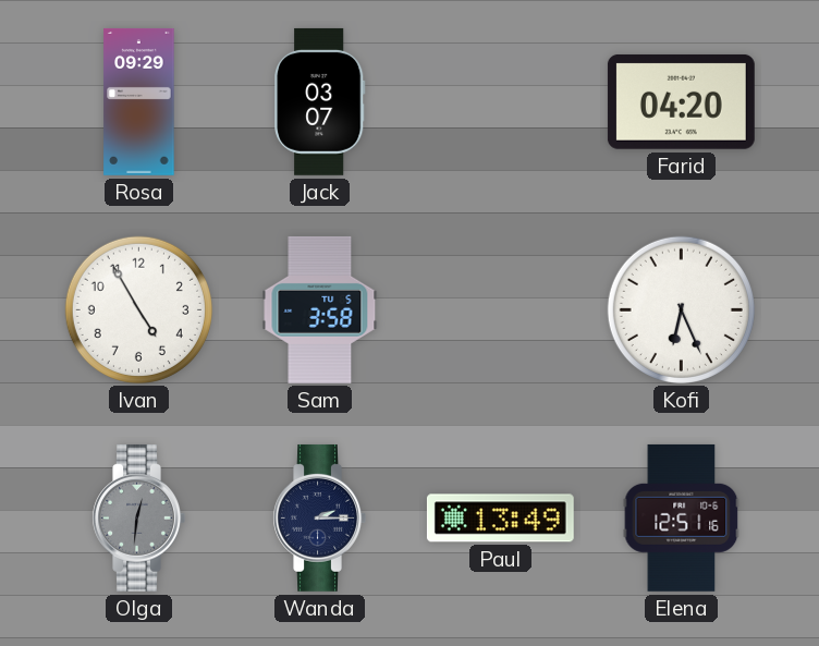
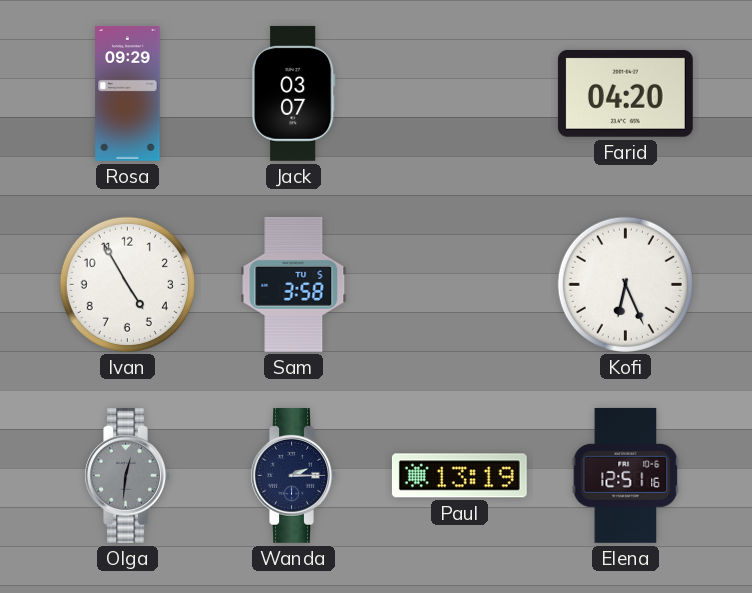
Paul: 13:49 -> 13:19 (459, 476)
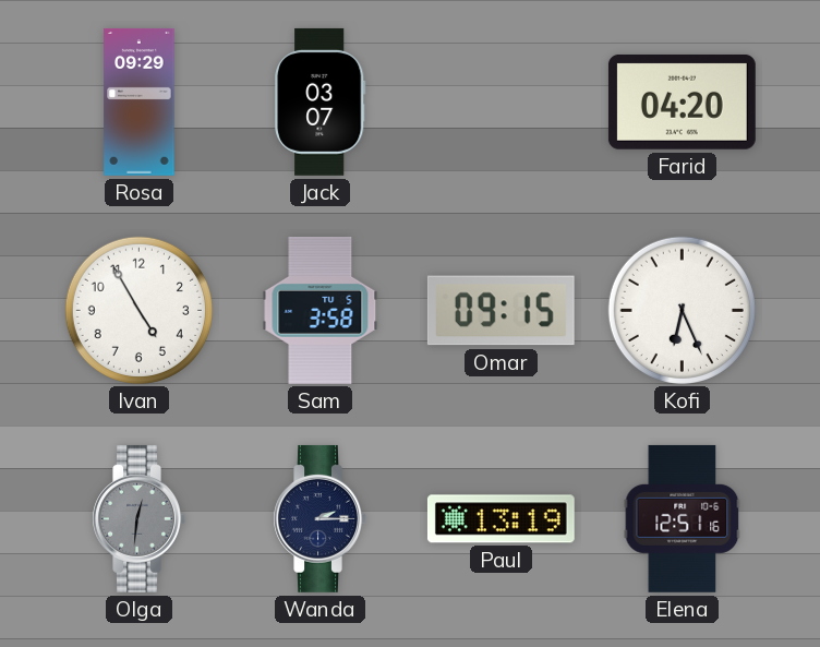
Omar: none -> 09:15 (501, 311)
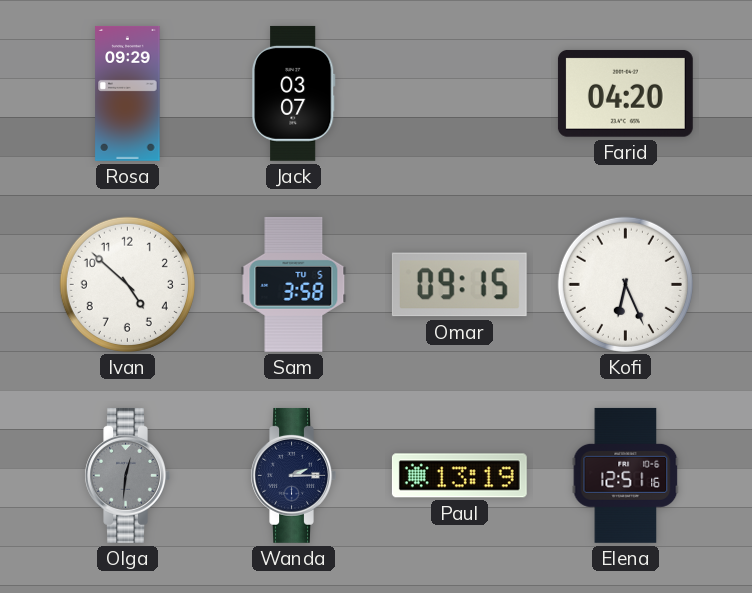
Ivan: 4:55 -> 4:52 (127, 284)
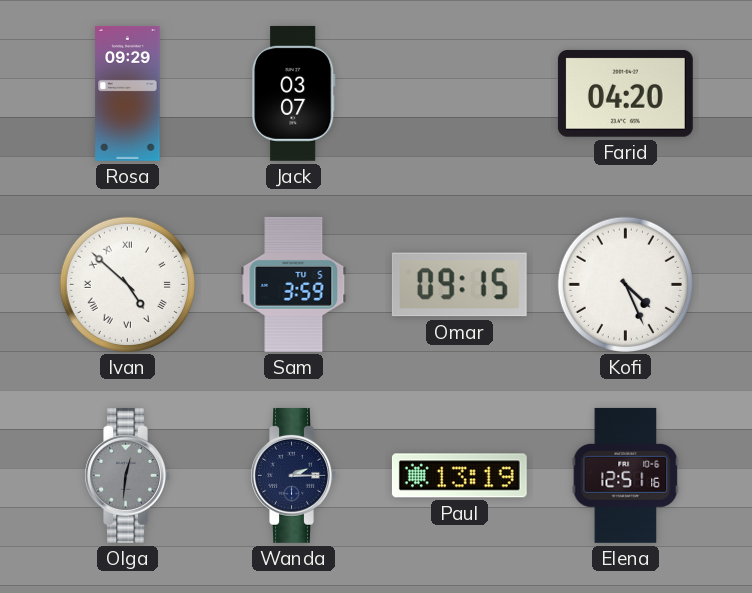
Ivan numerals: Arabic -> Roman (127, 284)
Sam: 3:58 -> 3:59 (294, 284)
Kofi: 6:26 -> 4:26 (625, 284)
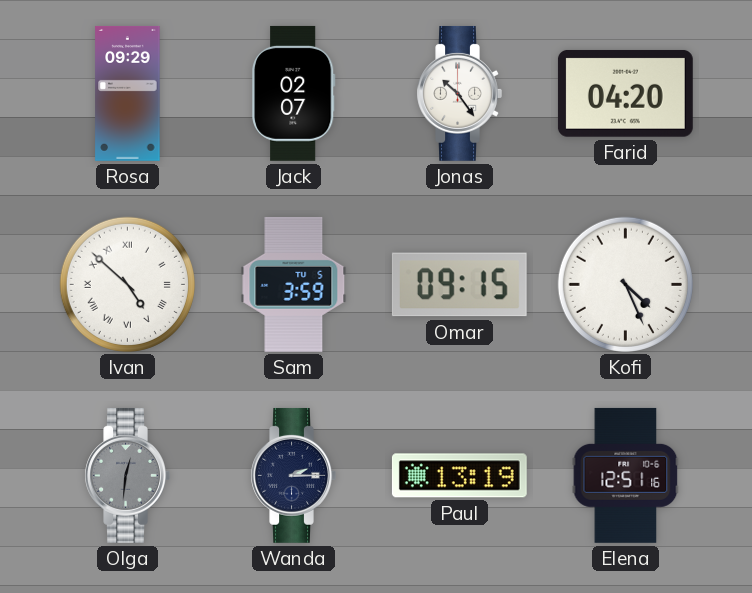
Jack: 03:07 -> 02:07 (294, 93)
Jonas: none -> 10:24 (459, 93)
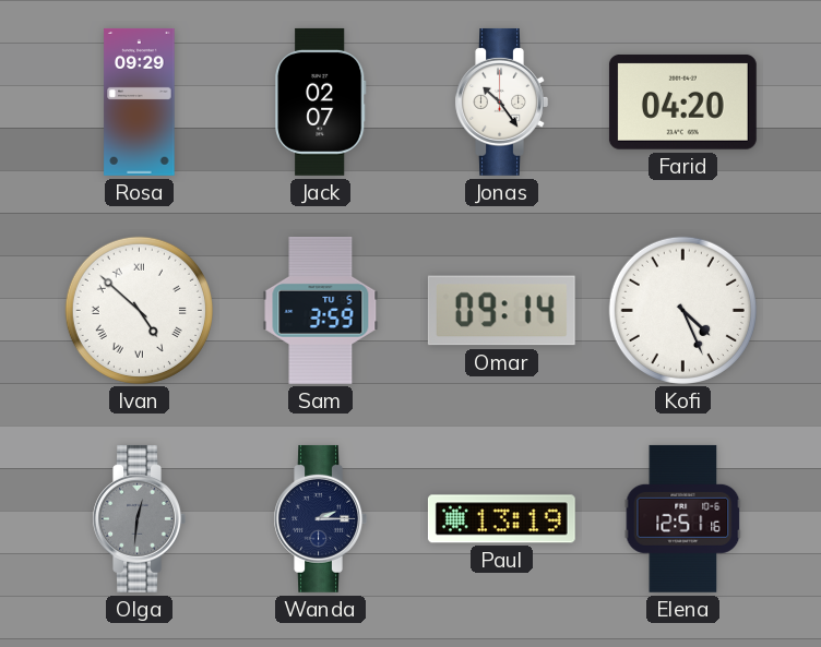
Omar: 09:15 -> 09:14 (501, 311)
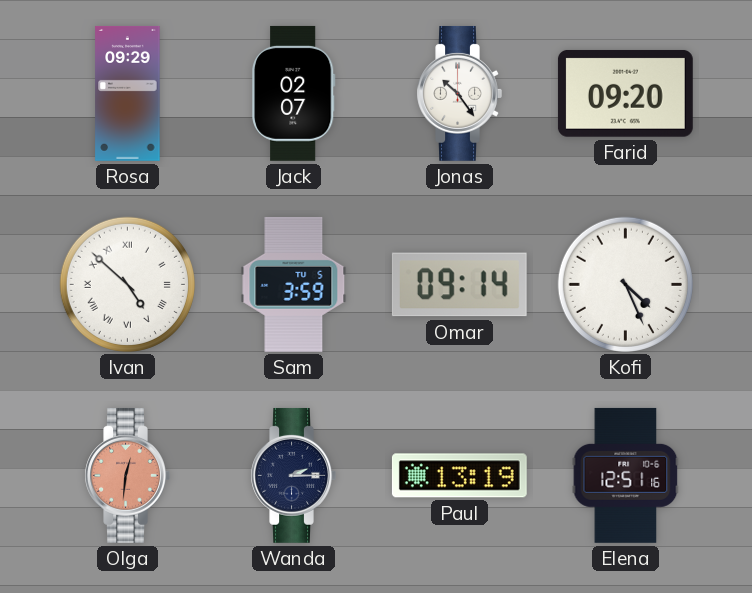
Farid: 04:20 -> 09:20 (625, 93)
Olga dial: grey -> salmon (127, 475)
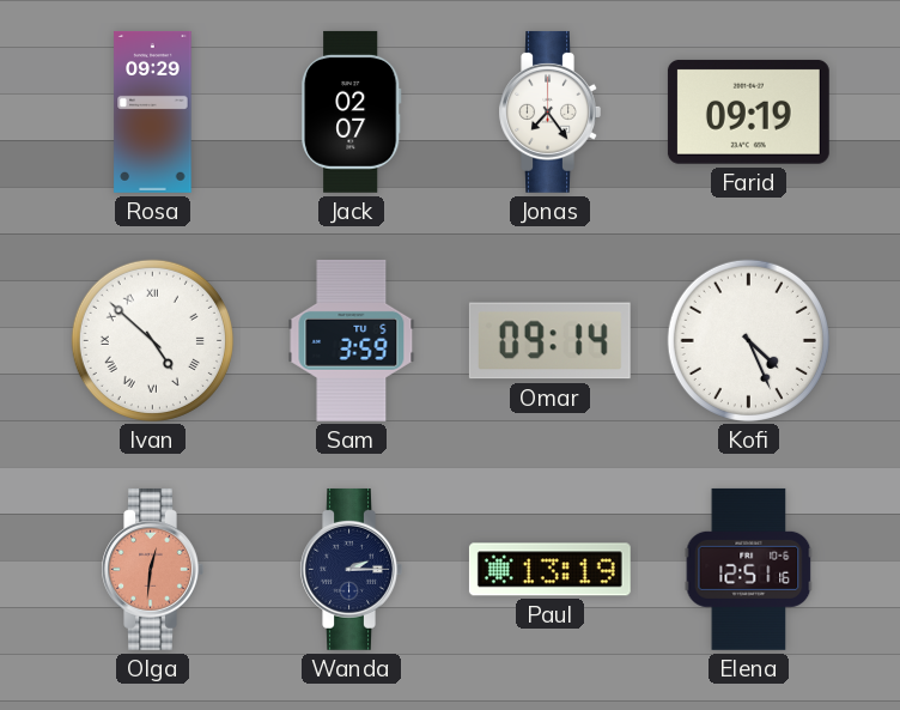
Jonas: 10:24 -> 7:24 (549, 111)
Farid: 09:20 -> 09:19 (748, 111)
